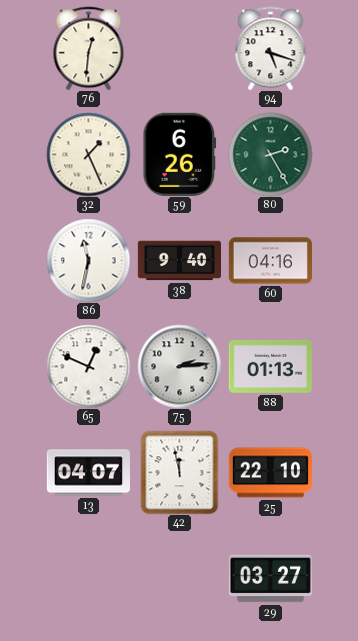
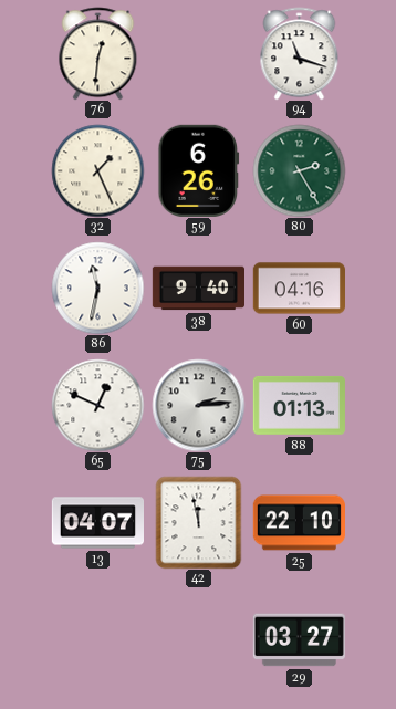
94: 5:18 -> 11:18 (300, 53)
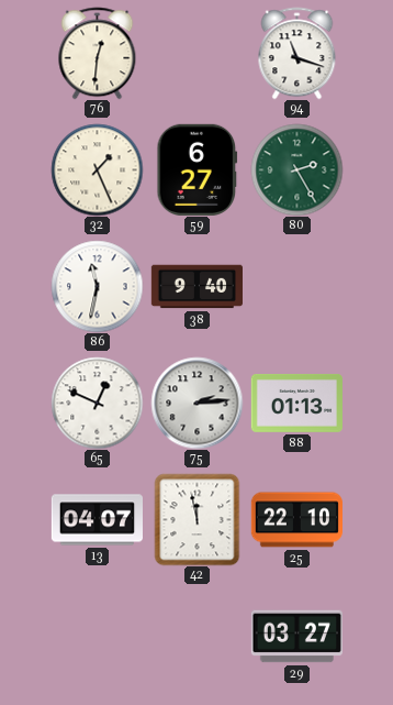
59: 6:26 -> 6:27 (198, 169)
60: 04:16 -> none (299, 289)
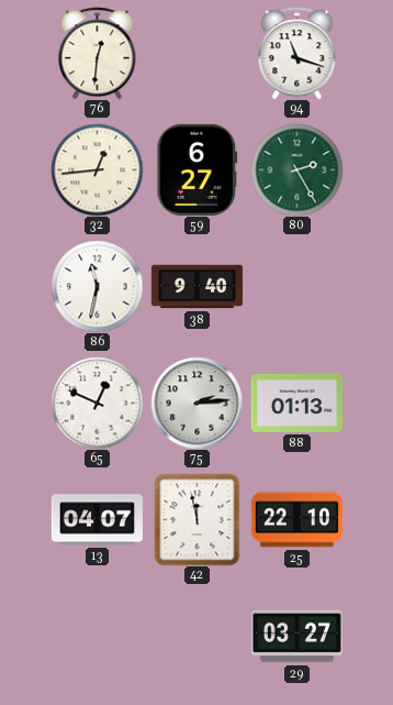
32: 1:26 -> 12:44 (97, 169)
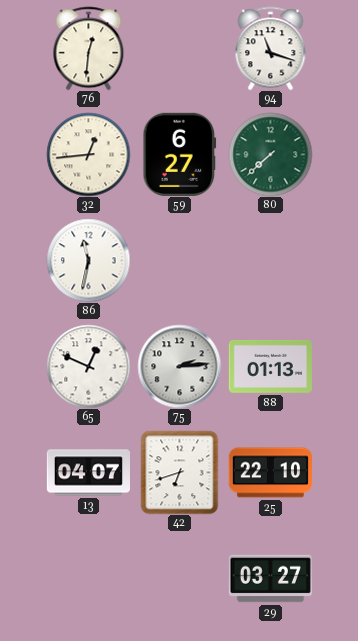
80: 2:25 -> 7:38 (270, 154)
38: 9:40 -> none (196, 287)
42: 11:58 -> 6:42 (180, 472)
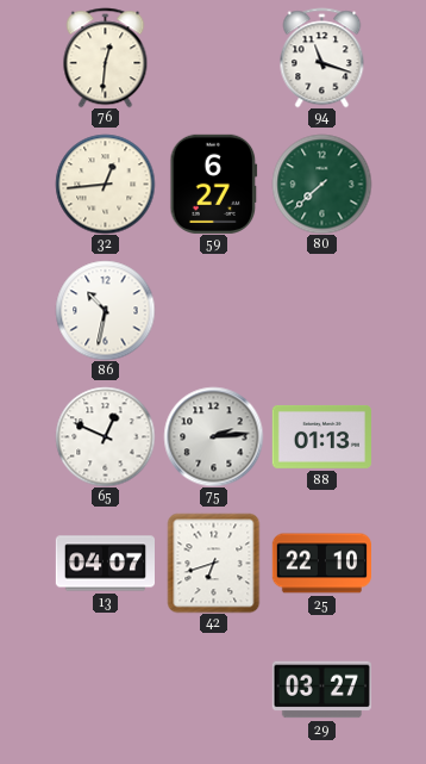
86: 11:32 -> 10:32 (105, 310)
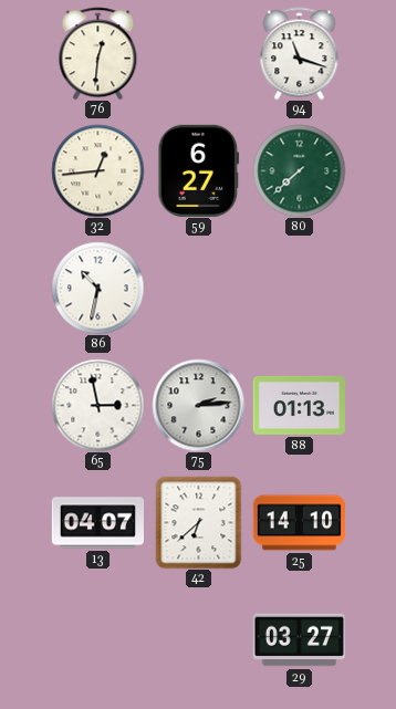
65: 12:49 -> 2:58 (97, 405)
42: 6:42 -> 6:38 (199, 522)
25: 22:10 -> 14:10 (299, 523)
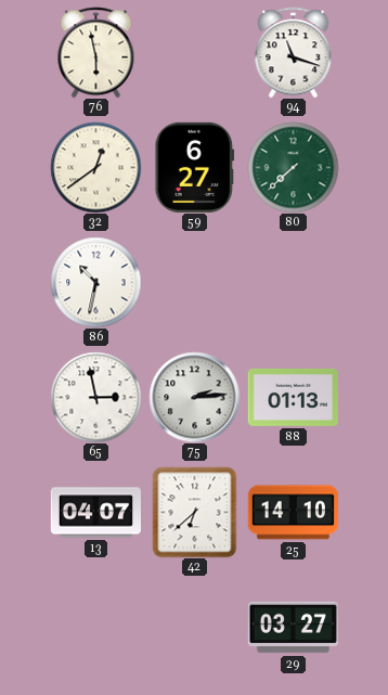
76: 12:31 -> 5:58 (96, 52)
32: 12:44 -> 12:39 (95, 167)
